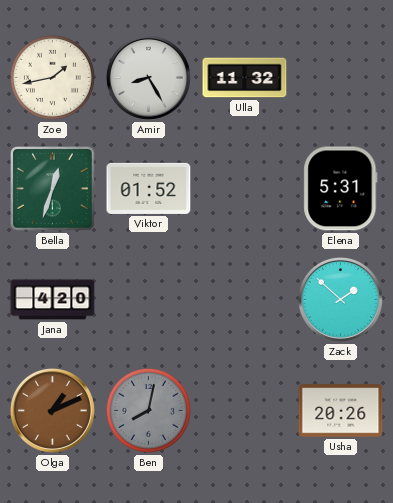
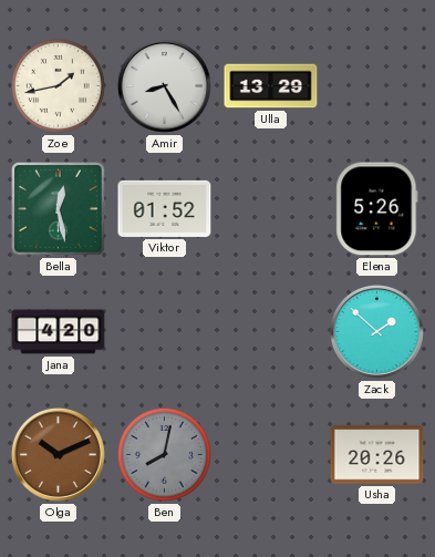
Ulla: 11:32 -> 13:29 (271, 86)
Bella: 12:33 -> 12:28 (59, 209)
Elena: 5:31 -> 5:26 (377, 209)
Olga: 1:11 -> 10:11 (58, 454)
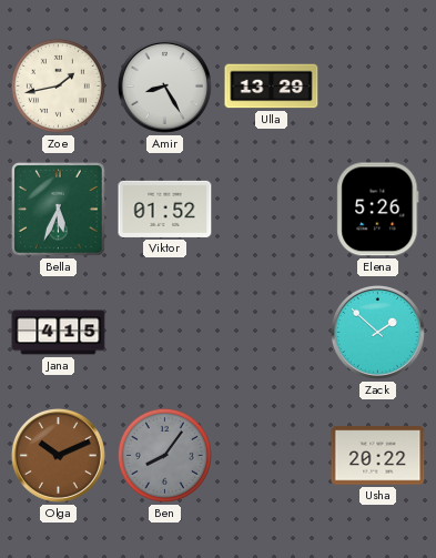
Bella: 12:28 -> 5:34 (59, 210)
Jana: 4:20 -> 4:15 (59, 333)
Ben: 8:02 -> 8:06 (164, 455)
Usha: 20:26 -> 20:22 (378, 456)
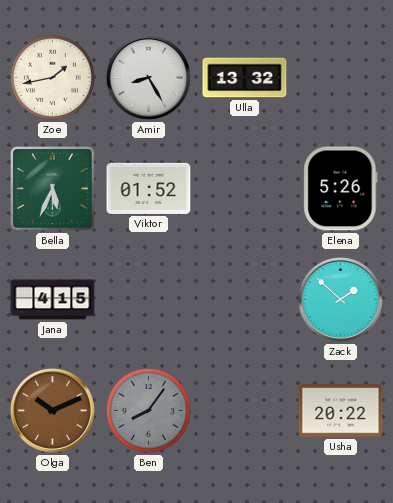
Ulla: 13:29 -> 13:32 (245, 78)
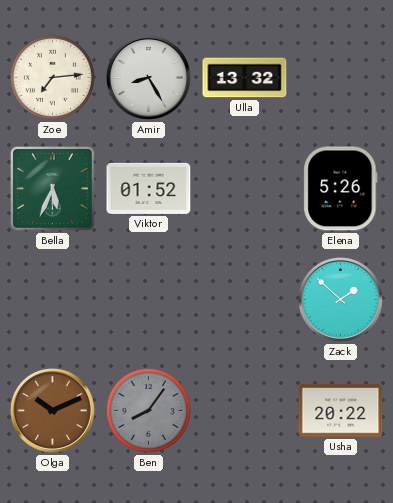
Zoe: 1:43 -> 7:14 (52, 77)
Jana: 4:15 -> none (53, 300)
